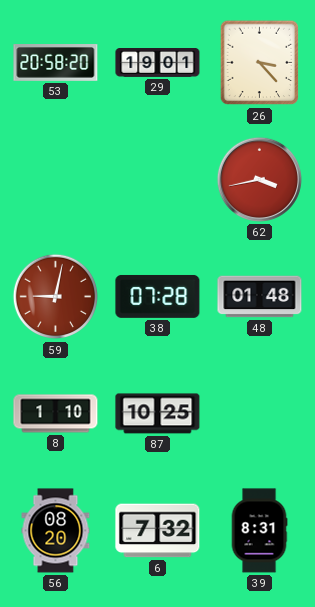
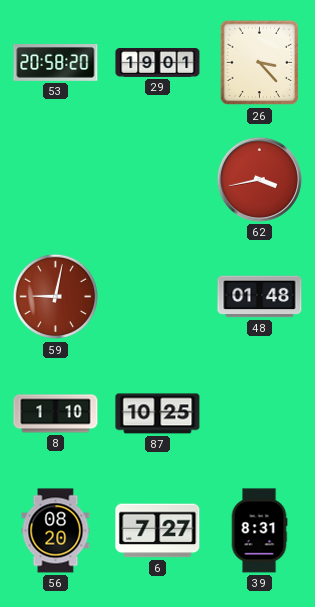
38: 07:28 -> none (158, 296)
6: 7:32 -> 7:27 (158, 531)
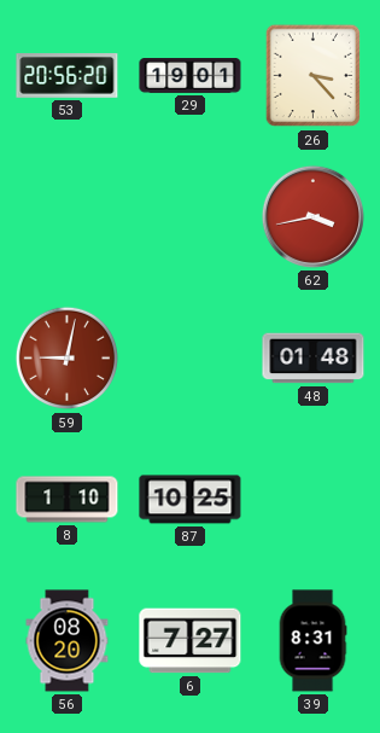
53: 20:58 -> 20:56 (68, 76)
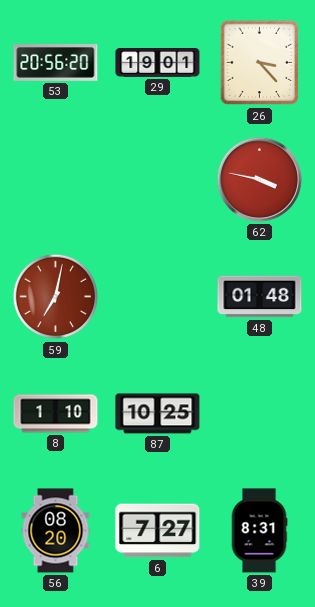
62: 3:43 -> 3:47 (259, 179)
59: 9:02 -> 7:02 (56, 297)
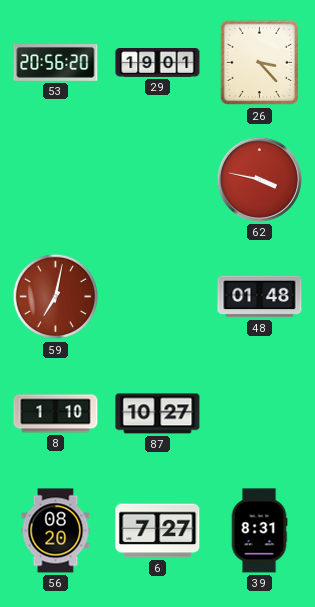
87: 10:25 -> 10:27 (158, 414)
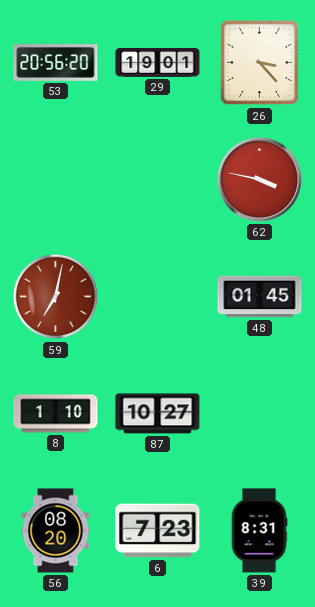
48: 01:48 -> 01:45 (260, 297)
6: 7:27 -> 7:23 (158, 531)
